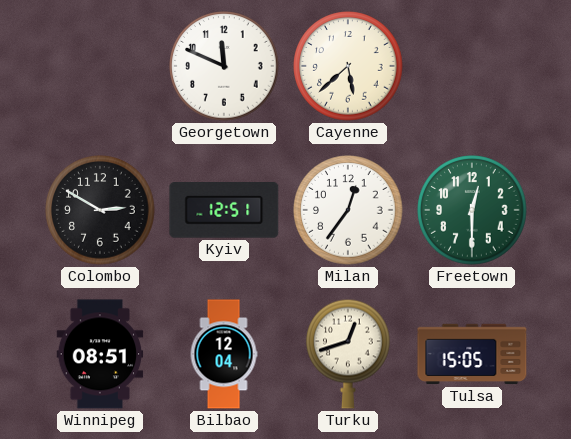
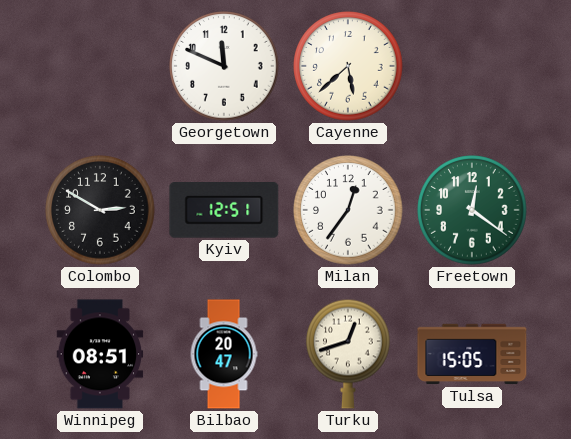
Freetown: 12:30 -> 12:21 (472, 210)
Bilbao: 12:04 -> 20:47 (224, 354)
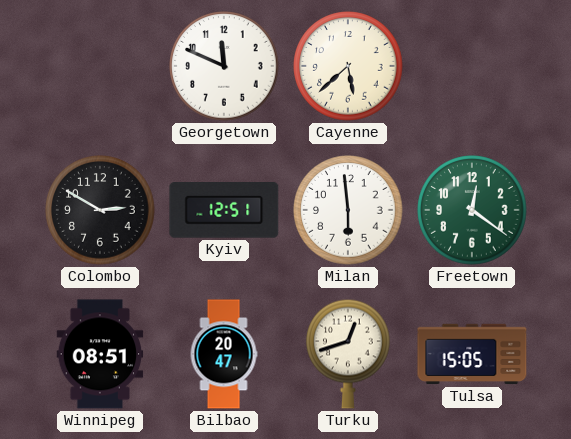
Milan: 12:36 -> 5:59 (348, 210)
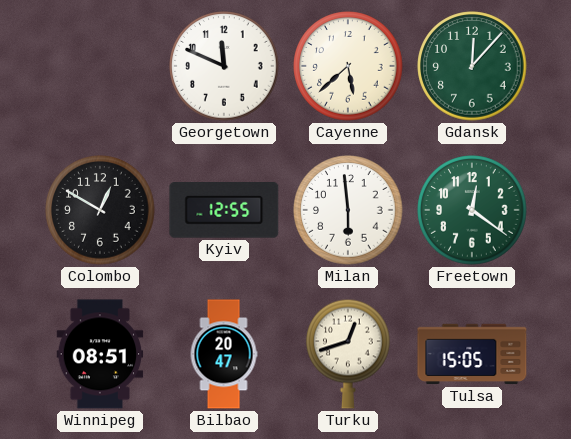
Gdansk: none -> 12:07 (472, 66)
Colombo: 2:50 -> 12:50 (100, 210)
Kyiv: 12:51 -> 12:55 (224, 211)
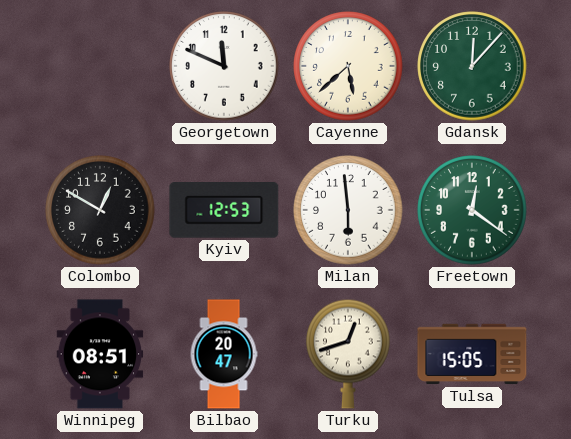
Kyiv: 12:55 -> 12:53 (224, 211)
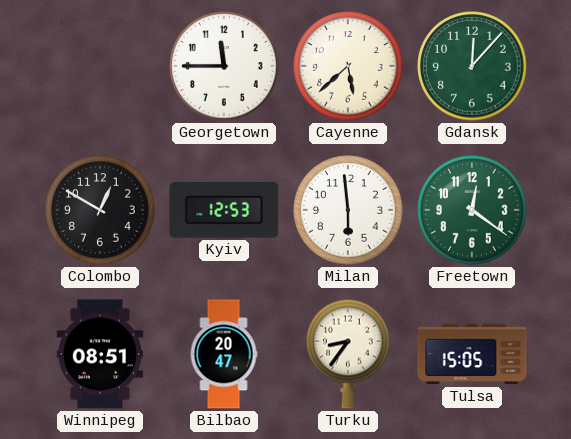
Georgetown: 11:49 -> 11:45 (224, 66)
Turku: 12:42 -> 8:36 (349, 354)
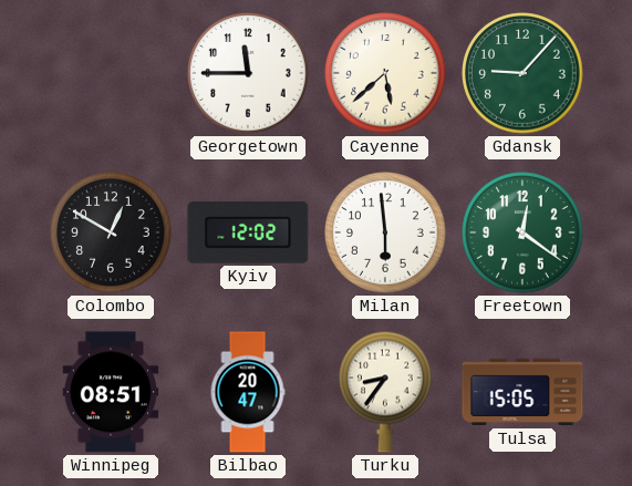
Gdansk: 12:07 -> 9:07 (522, 73)
Kyiv: 12:53 -> 12:02 (248, 234)
